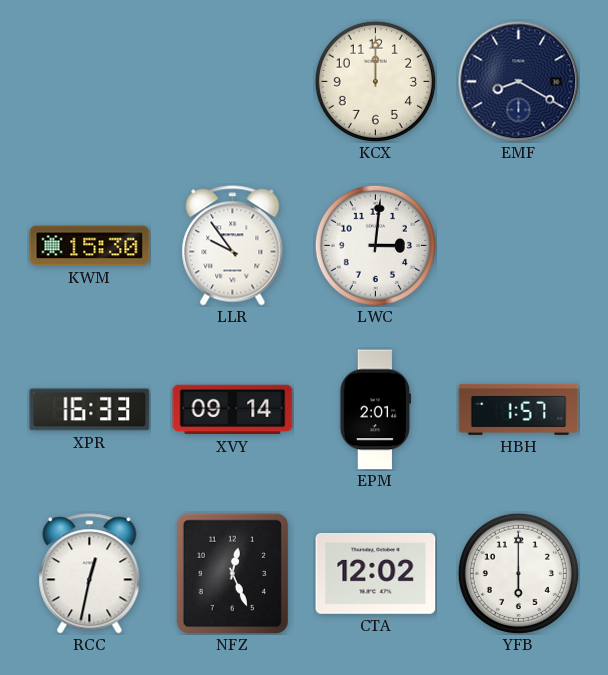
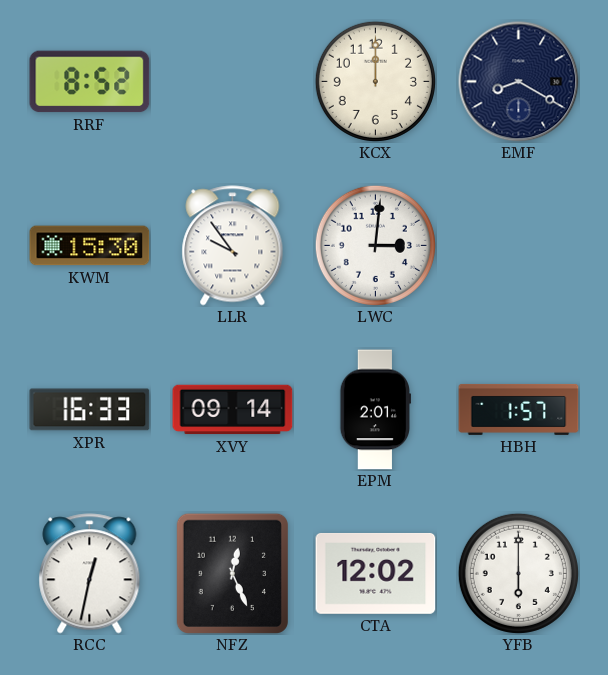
RRF: none -> 8:52 (90, 82)
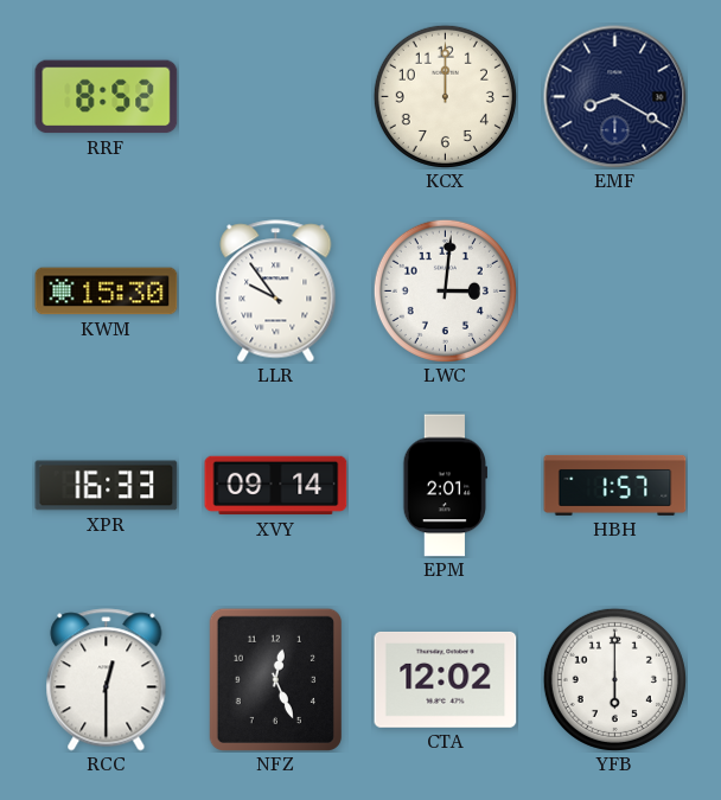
RCC: 12:32 -> 12:30 (107, 680)
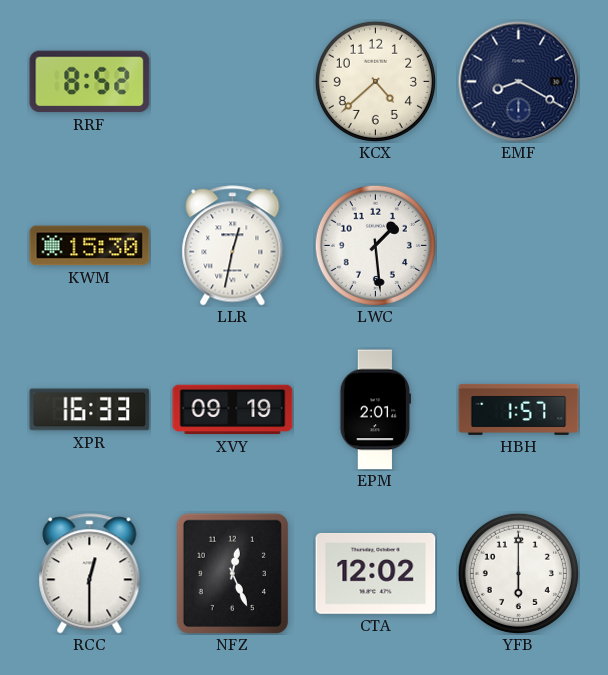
KCX: 12:00 -> 4:38 (375, 81)
LLR: 9:54 -> 12:32 (233, 246)
LWC: 3:01 -> 1:29 (375, 245)
XVY: 09:14 -> 09:19 (233, 410)
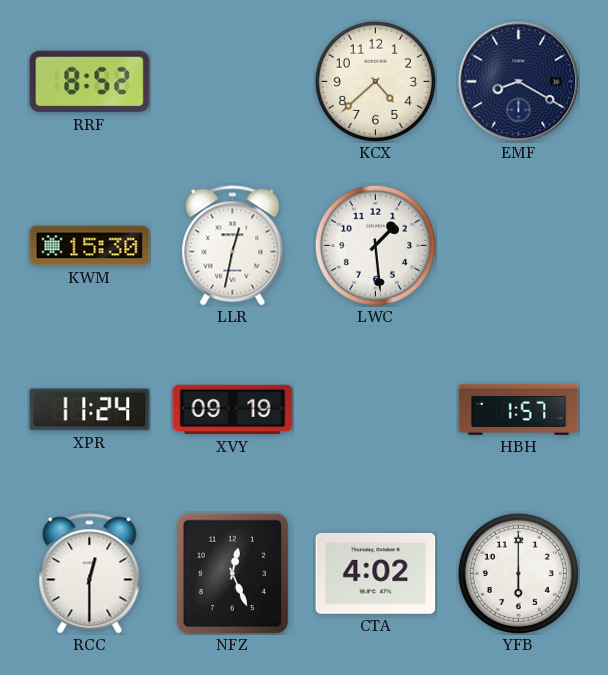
XPR: 16:33 -> 11:24 (90, 410)
EPM: 2:01 -> none (375, 410)
CTA: 12:02 -> 4:02 (376, 573)
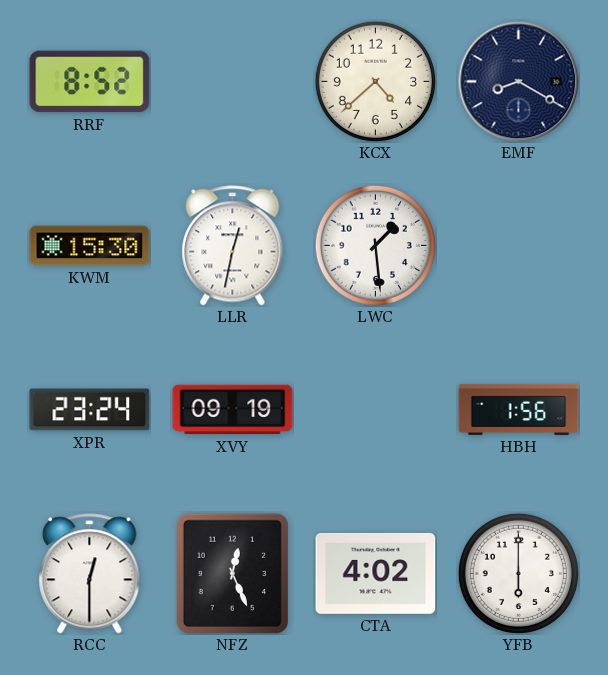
XPR: 11:24 -> 23:24 (90, 410)
HBH: 1:57 -> 1:56 (519, 409)
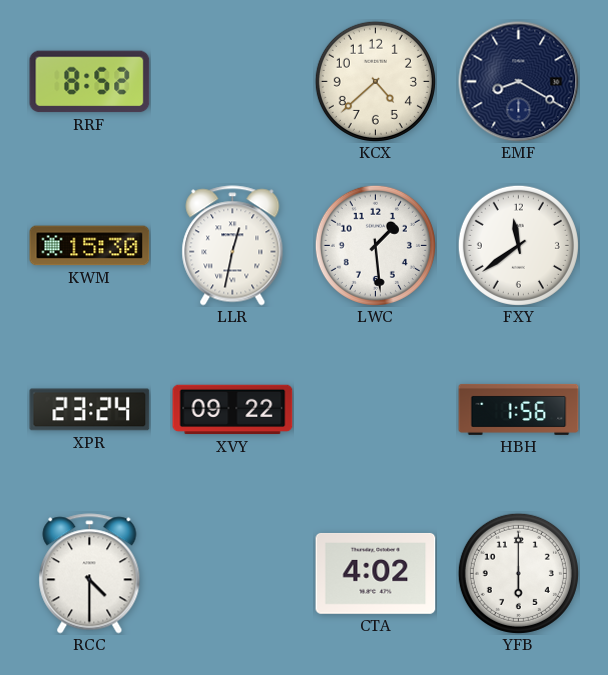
FXY: none -> 11:39 (518, 245)
XVY: 09:19 -> 09:22 (233, 410)
RCC: 12:30 -> 4:30 (90, 574)
NFZ: 12:26 -> none (232, 573)
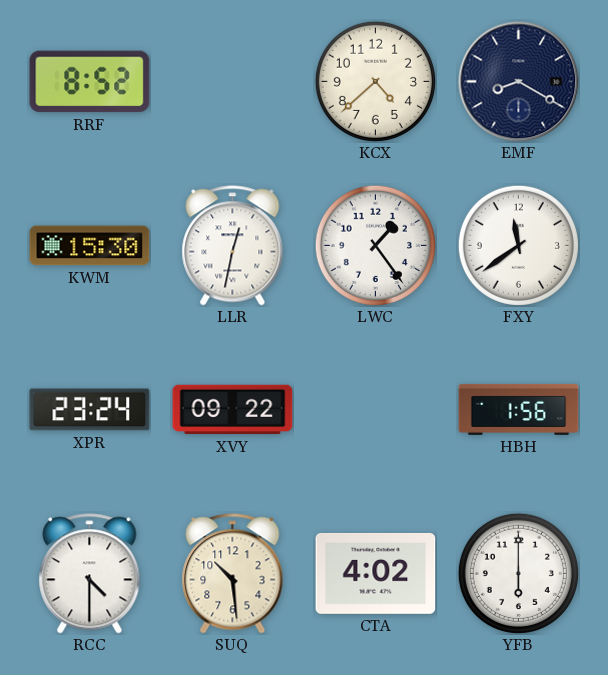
LWC: 1:29 -> 1:24 (375, 245)
SUQ: none -> 10:29 (233, 574)
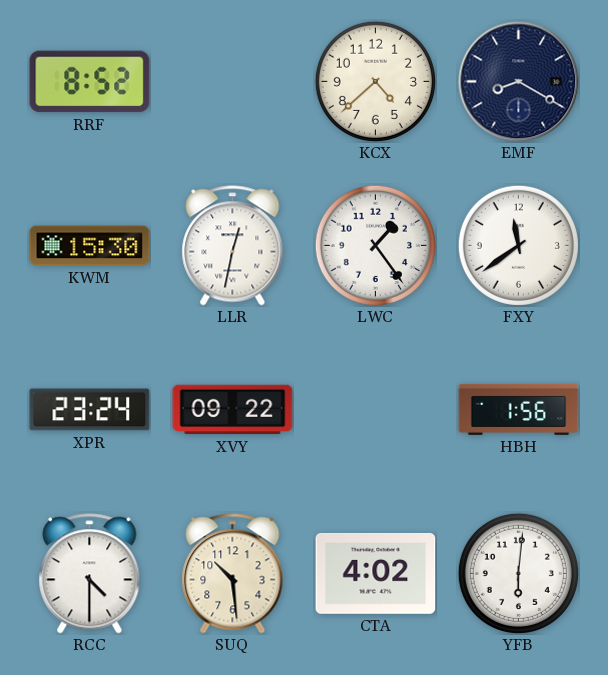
YFB: 6:00 -> 6:01 (518, 573)
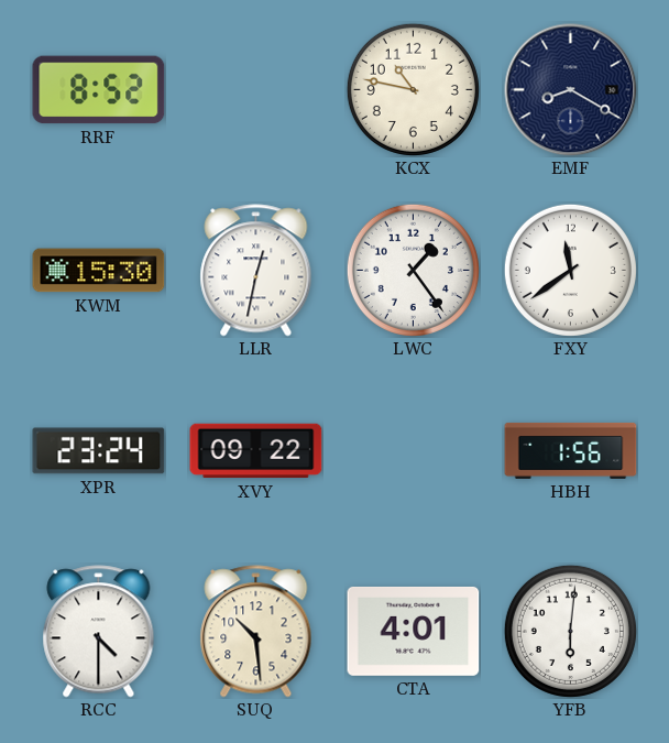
KCX: 4:38 -> 10:47 (413, 89)
CTA: 4:02 -> 4:01 (414, 631)
